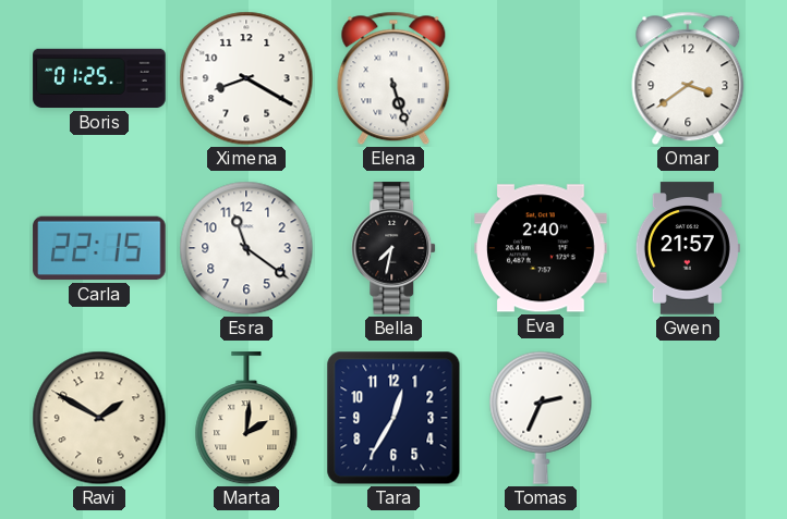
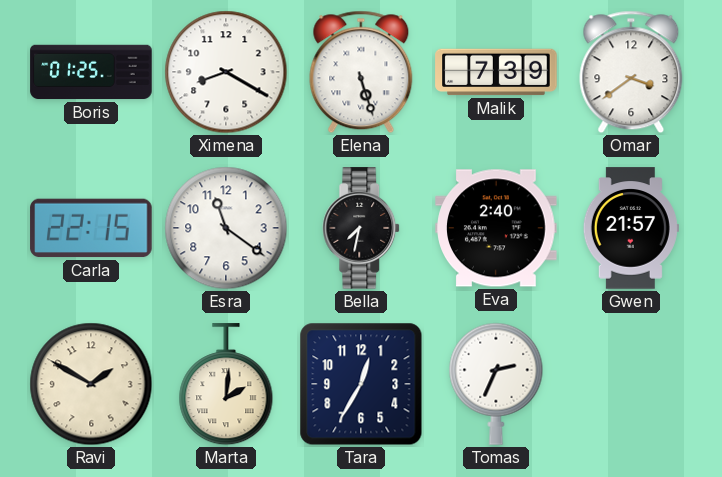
Malik: none -> 7:39 (496, 72)
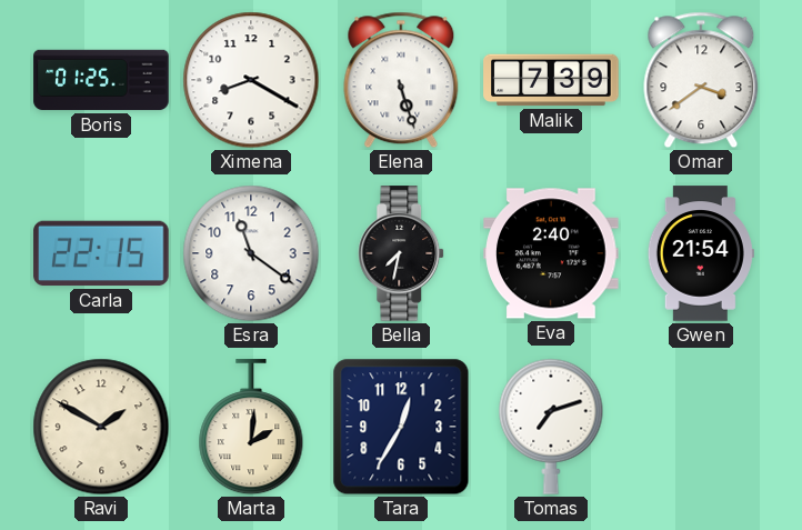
Gwen: 21:57 -> 21:54 (701, 253)
Tomas: 2:34 -> 7:12 (551, 427)
